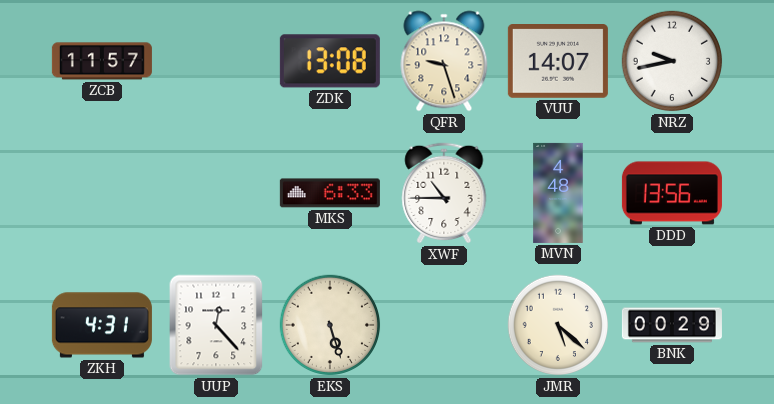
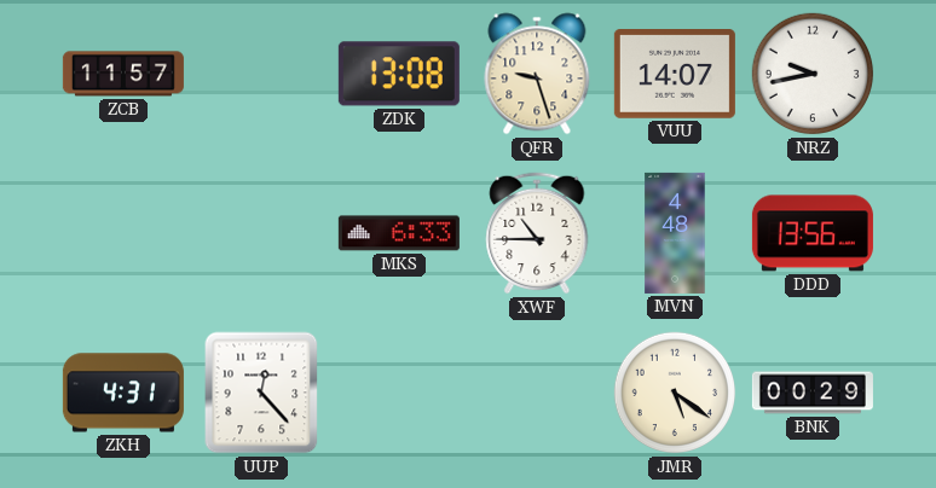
EKS: 5:27 -> none (330, 325)
JMR: 5:22 -> 5:21 (675, 393)
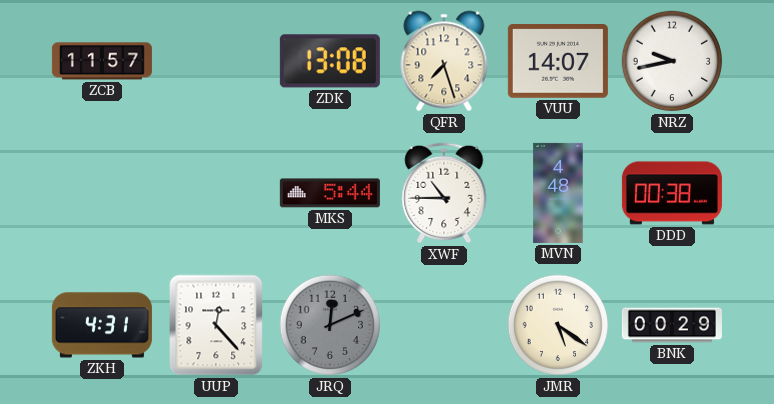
QFR: 9:27 -> 7:27 (444, 61)
MKS: 6:33 -> 5:44 (330, 193)
DDD: 13:56 -> 00:38 (672, 193)
JRQ: none -> 12:11 (330, 325)
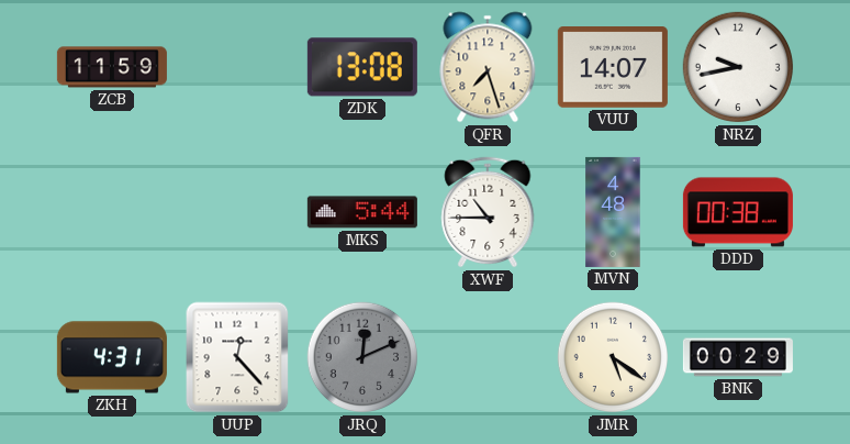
ZCB: 11:57 -> 11:59 (112, 67)
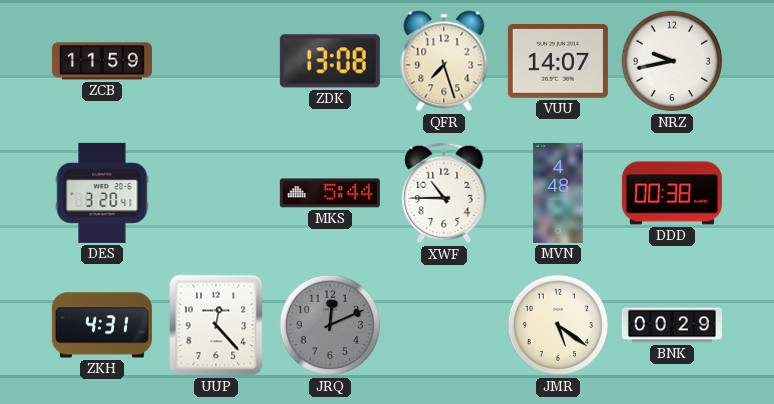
DES: none -> 3:20 (102, 193)
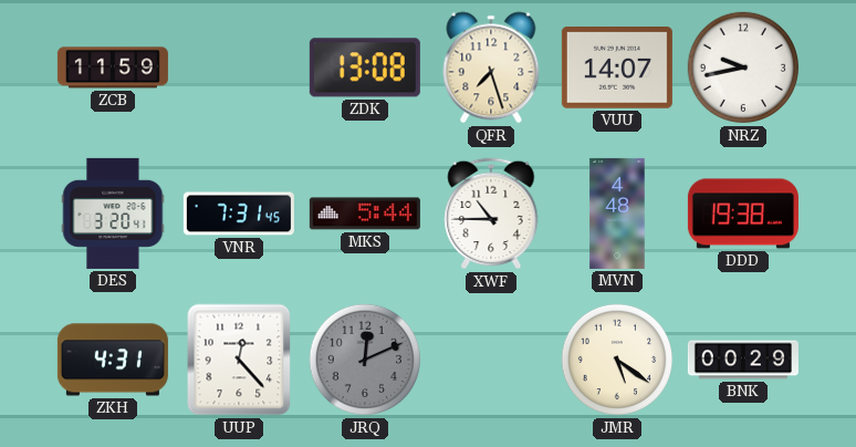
VNR: none -> 7:31 (239, 214)
DDD: 00:38 -> 19:38 (743, 214)
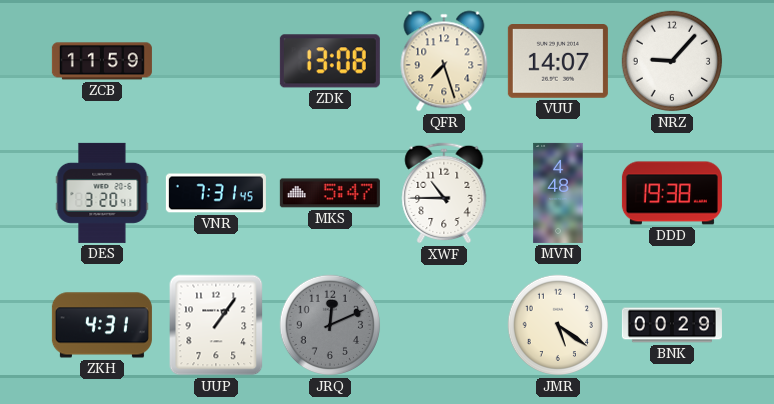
NRZ: 9:43 -> 9:07 (672, 61)
MKS: 5:44 -> 5:47 (330, 193)
UUP: 12:23 -> 1:06 (216, 325)
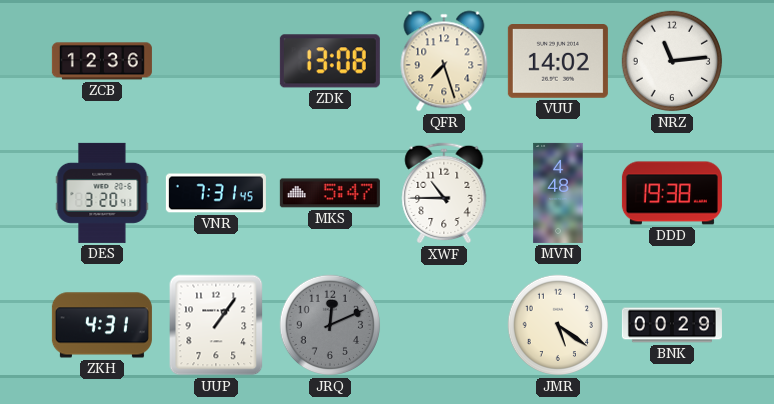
ZCB: 11:59 -> 12:36 (102, 61)
VUU: 14:07 -> 14:02 (558, 62)
NRZ: 9:07 -> 11:14 (672, 61)
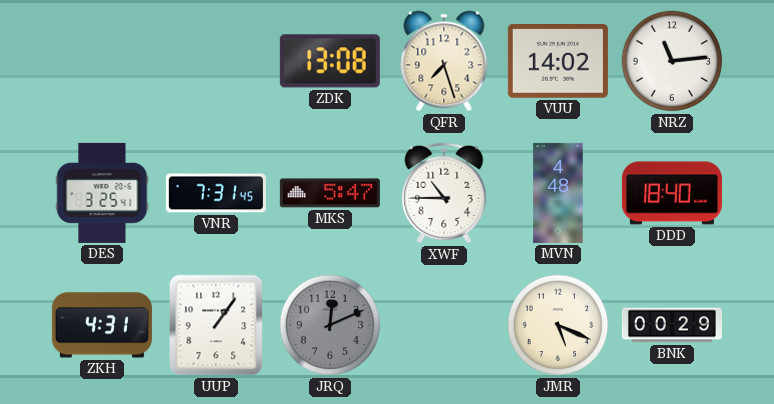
ZCB: 12:36 -> none (102, 61)
DES: 3:20 -> 3:25 (102, 193)
DDD: 19:38 -> 18:40 (672, 193)
JMR: 5:21 -> 5:19 (558, 325)
